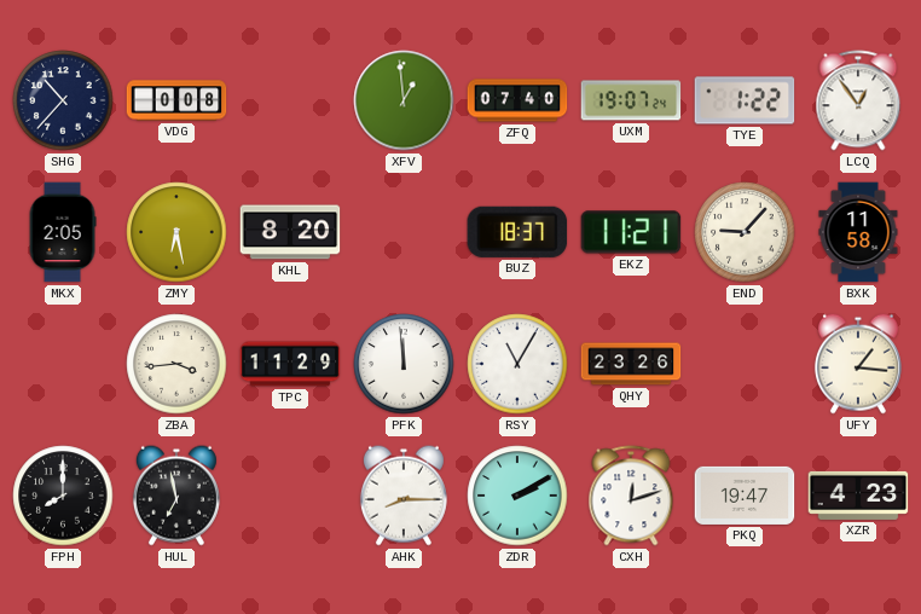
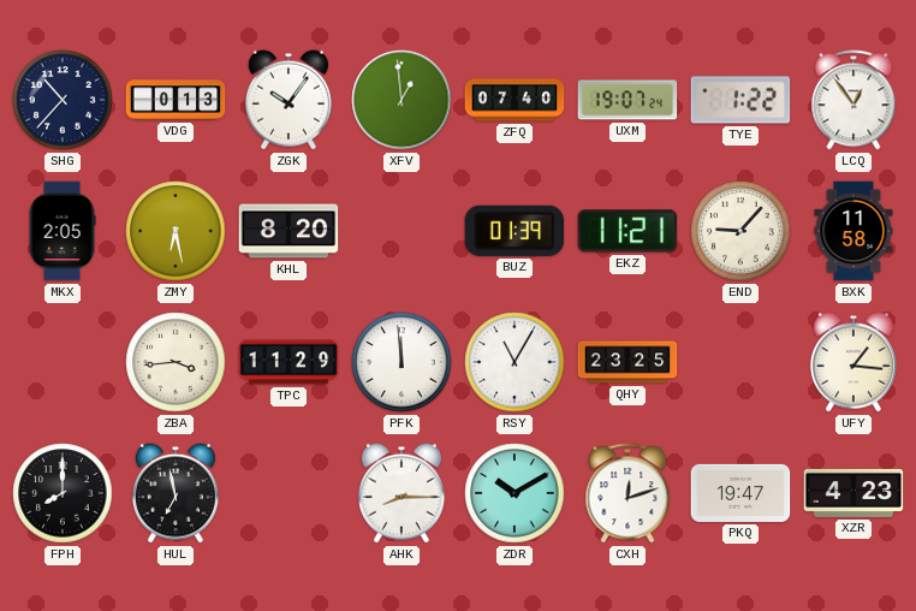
VDG: 0:08 -> 0:13 (176, 100)
ZGK: none -> 10:06 (289, 100)
BUZ: 18:37 -> 01:39 (514, 231)
QHY: 23:26 -> 23:25 (627, 362)
ZDR: 2:10 -> 10:10 (514, 493)
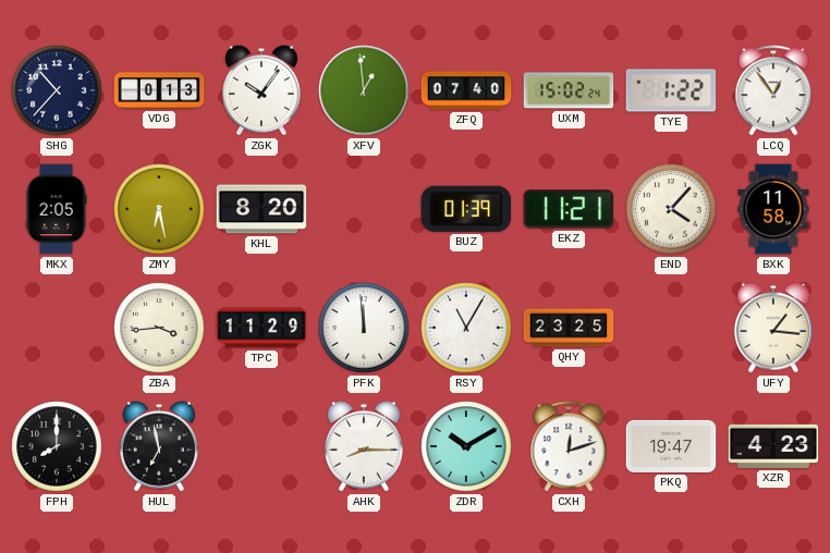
UXM: 19:07 -> 15:02 (569, 90)
END: 9:07 -> 4:07 (671, 209)
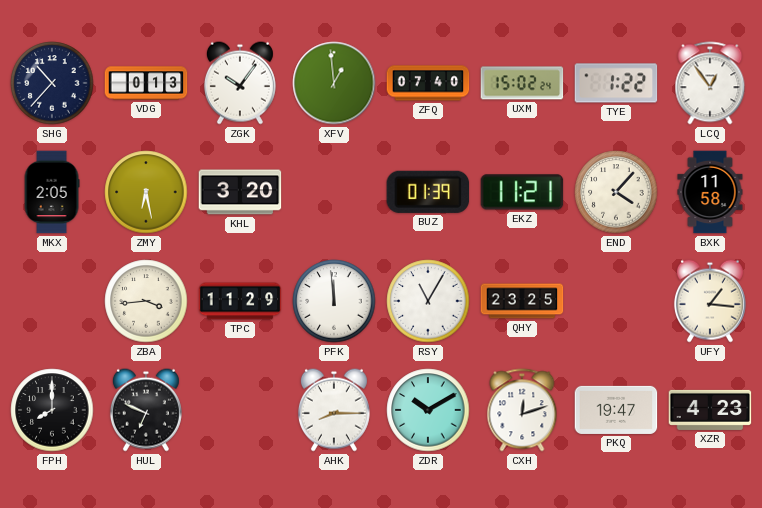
KHL: 8:20 -> 3:20 (240, 192)
HUL: 6:58 -> 6:49 (146, 410)
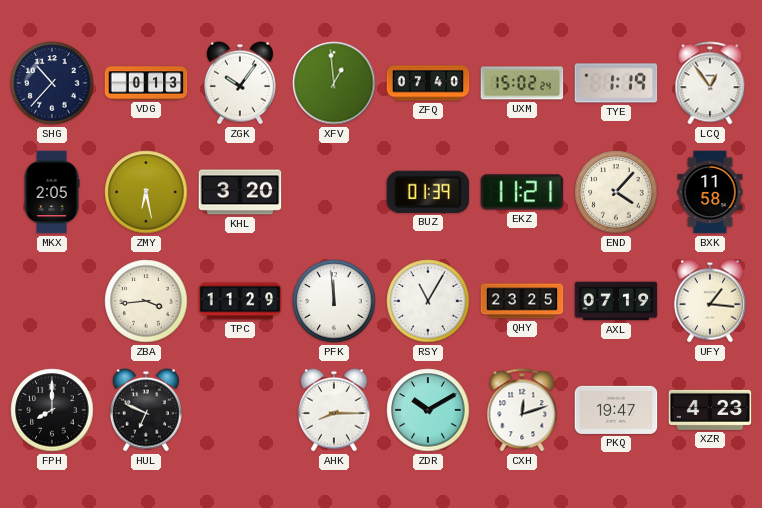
TYE: 1:22 -> 1:19 (616, 83)
AXL: none -> 07:19 (616, 301)
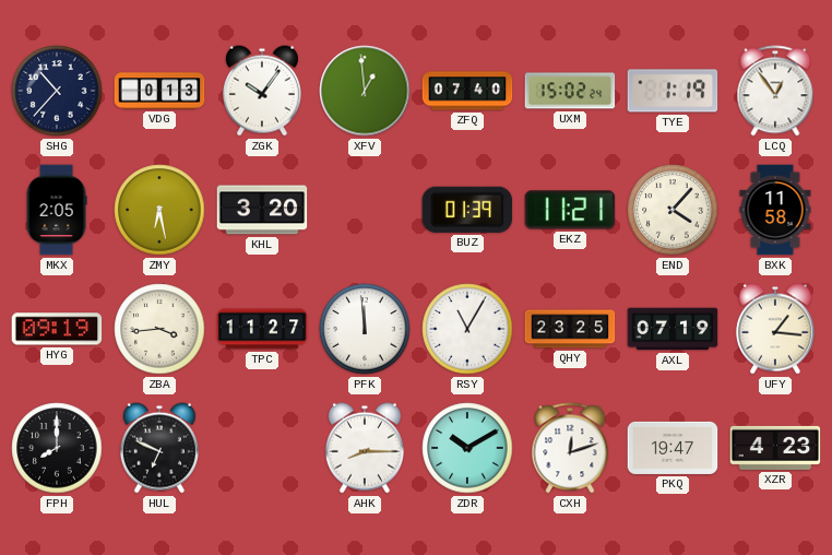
HYG: none -> 09:19 (57, 329)
TPC: 11:29 -> 11:27 (262, 329)
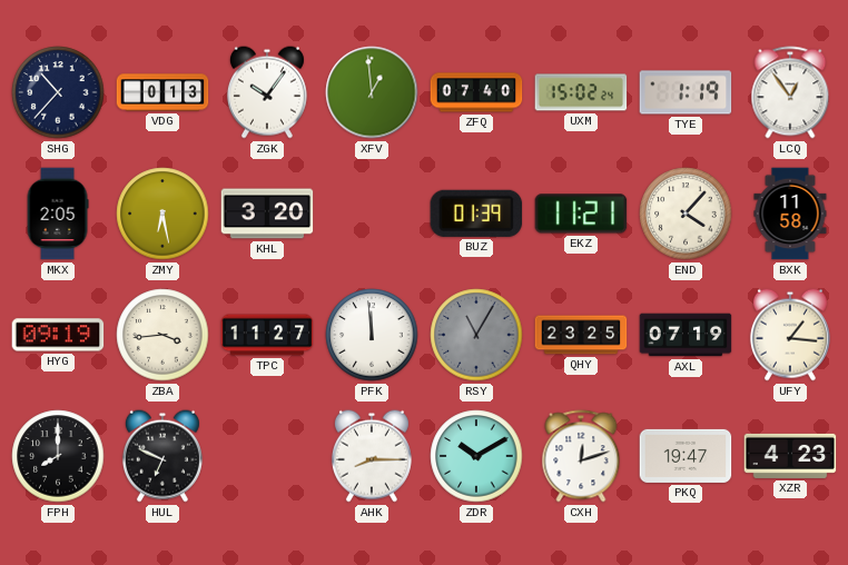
RSY dial: white -> grey (476, 335)
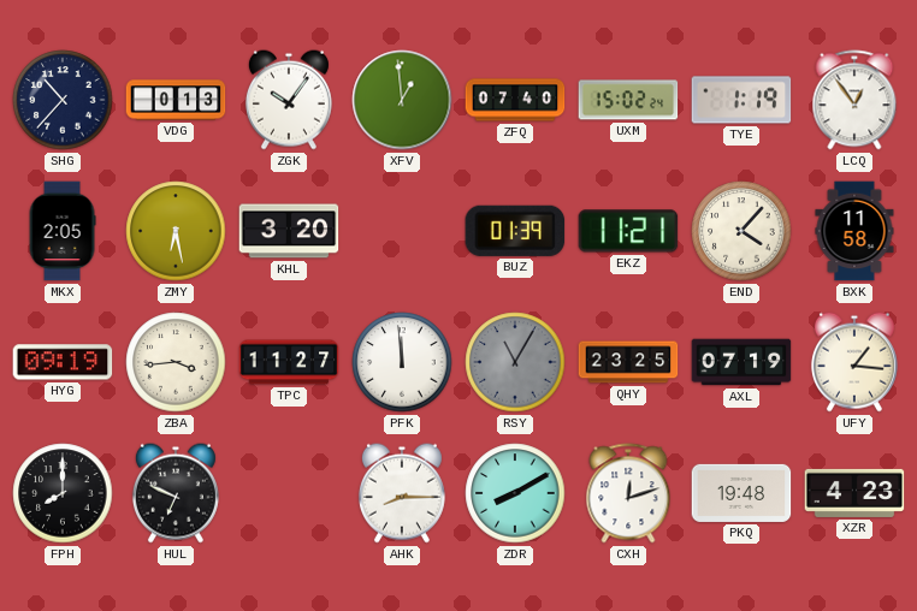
ZDR: 10:10 -> 8:10 (515, 493)
PKQ: 19:47 -> 19:48 (741, 493)
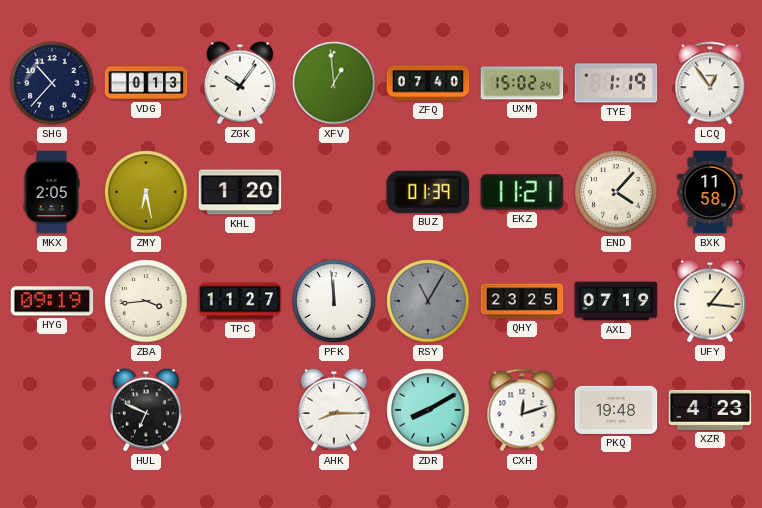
KHL: 3:20 -> 1:20 (240, 192)
FPH: 8:00 -> none (63, 493)
